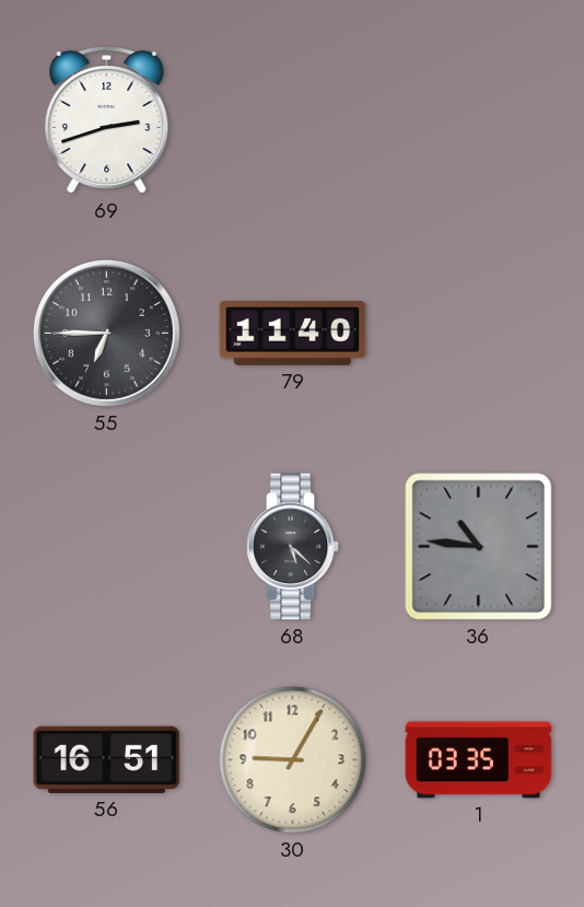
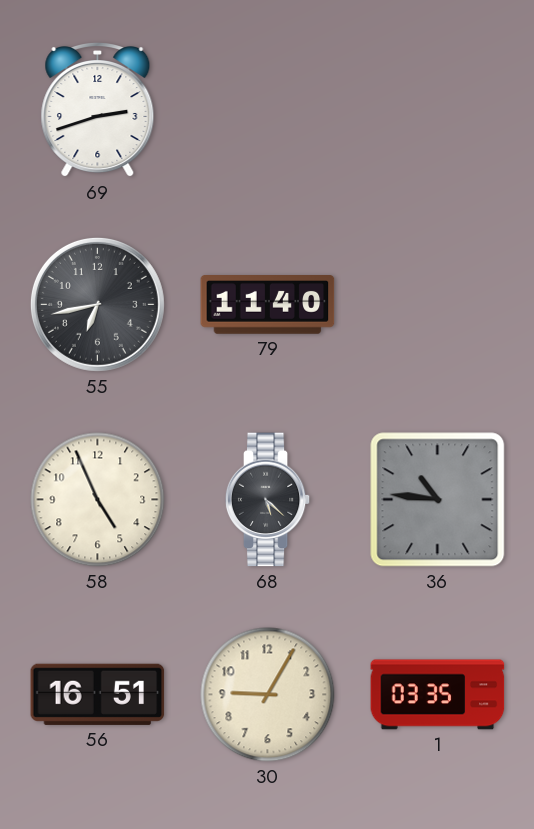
55: 6:45 -> 6:43 (97, 304)
58: none -> 4:56 (98, 500)
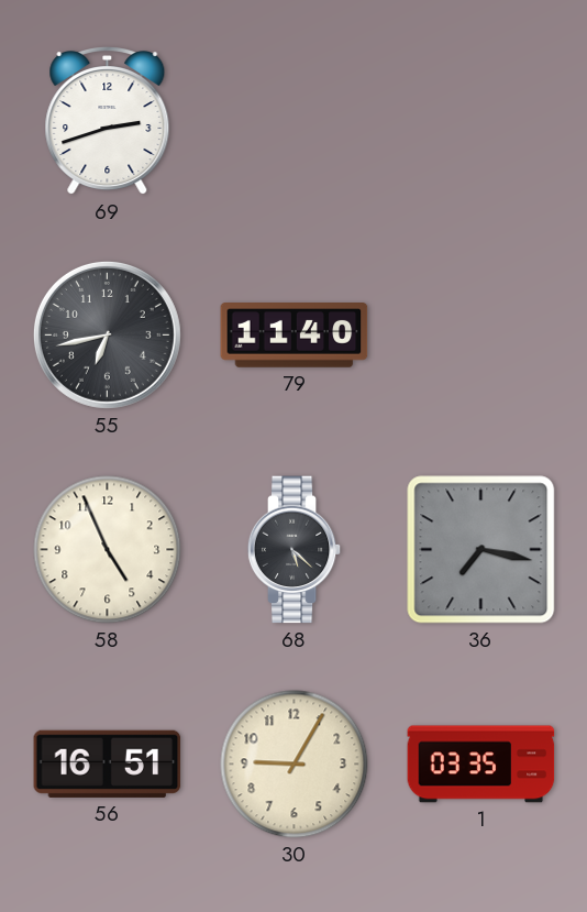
36: 10:46 -> 7:17 (481, 550)
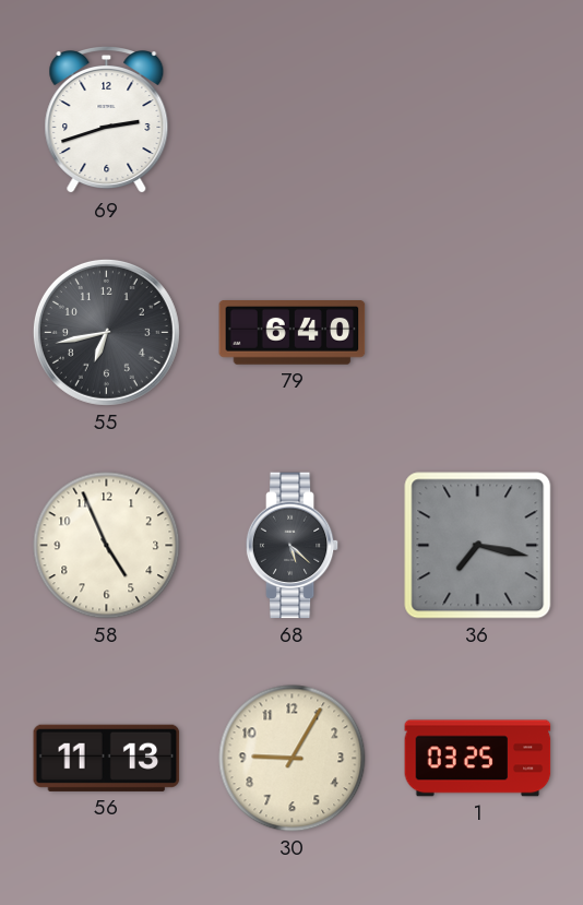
79: 11:40 -> 6:40 (293, 333)
56: 16:51 -> 11:13 (107, 758)
1: 03:35 -> 03:25 (478, 759)
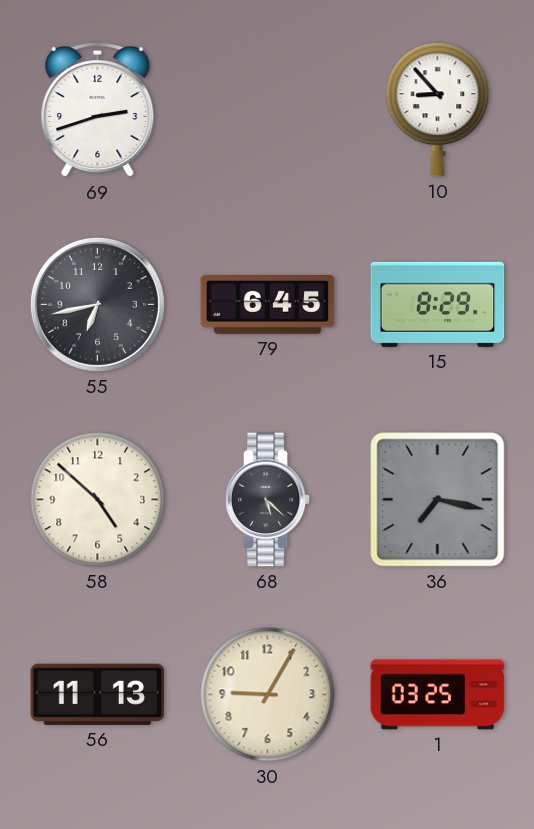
10: none -> 8:53 (438, 110)
79: 6:40 -> 6:45 (268, 305)
15: none -> 8:29 (438, 304)
58: 4:56 -> 4:52 (98, 500)
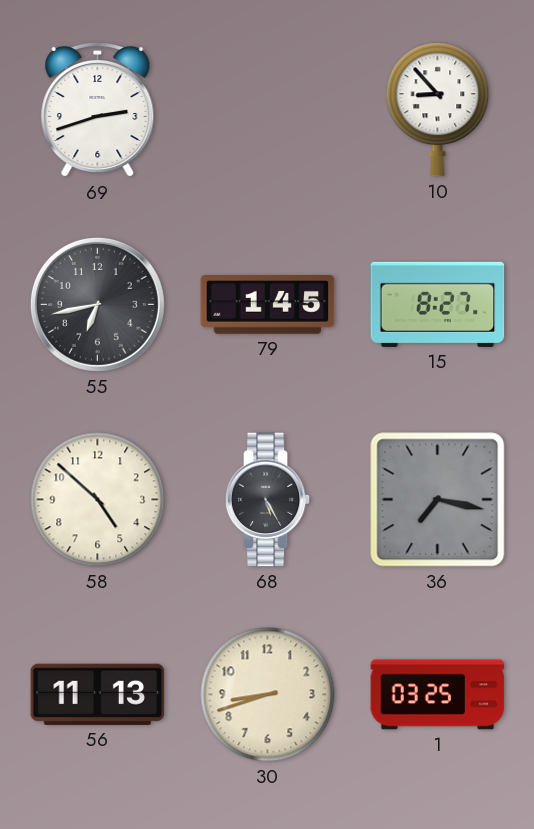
79: 6:45 -> 1:45 (268, 305)
15: 8:29 -> 8:27 (438, 304)
68: 5:22 -> 5:25 (268, 500)
30: 9:05 -> 8:42 (268, 695)
